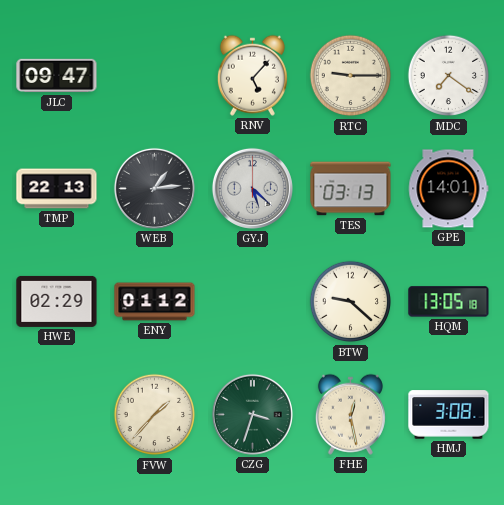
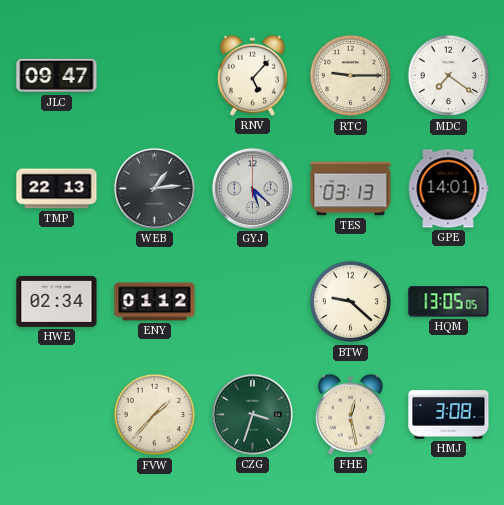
HWE: 02:29 -> 02:34 (57, 301)
HQM: 13:05:18 -> 13:05:05 (449, 302)
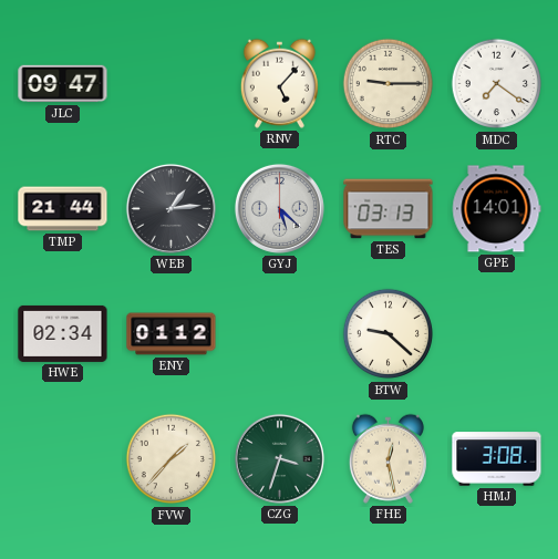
TMP: 22:13 -> 21:44 (63, 209)
HQM: 13:05 -> none (449, 302)
